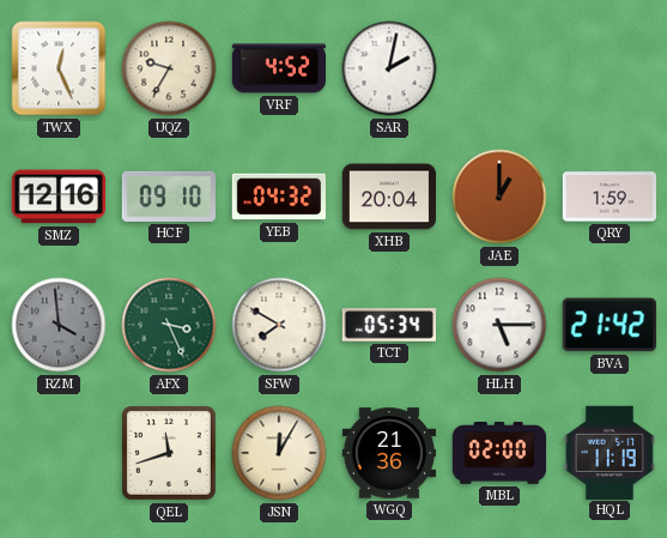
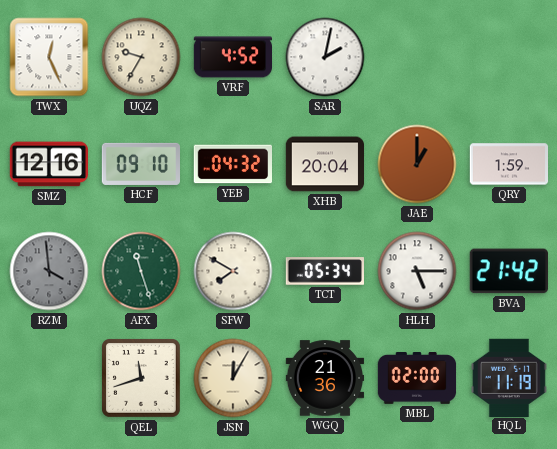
AFX: 3:26 -> 11:27 (141, 271)
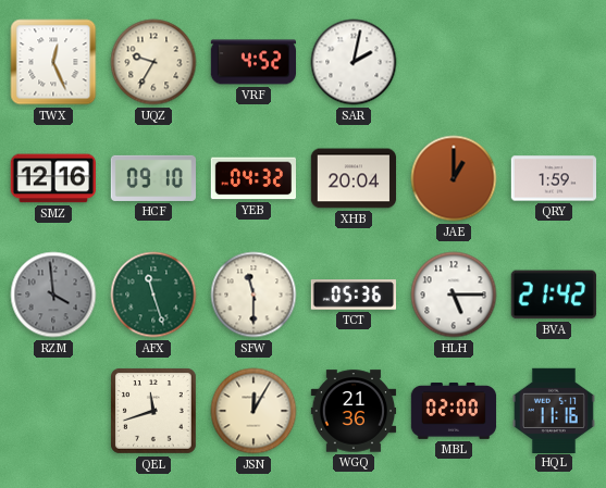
SFW: 7:50 -> 11:30 (253, 295)
TCT: 05:34 -> 05:36 (353, 295)
HQL: 11:19 -> 11:16 (554, 410)
